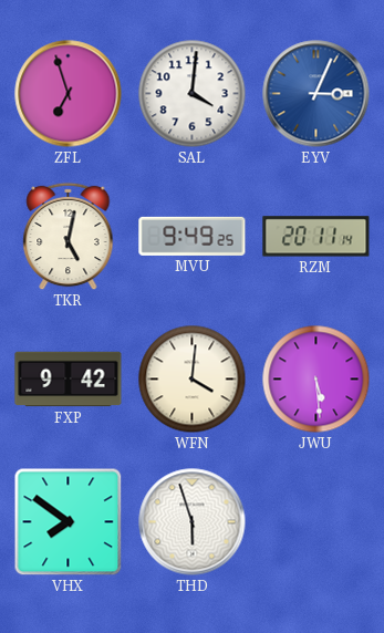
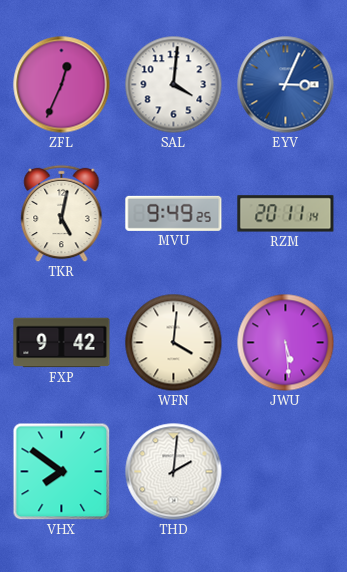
ZFL: 6:57 -> 12:34 (62, 85)
THD: 5:57 -> 2:01 (174, 472)
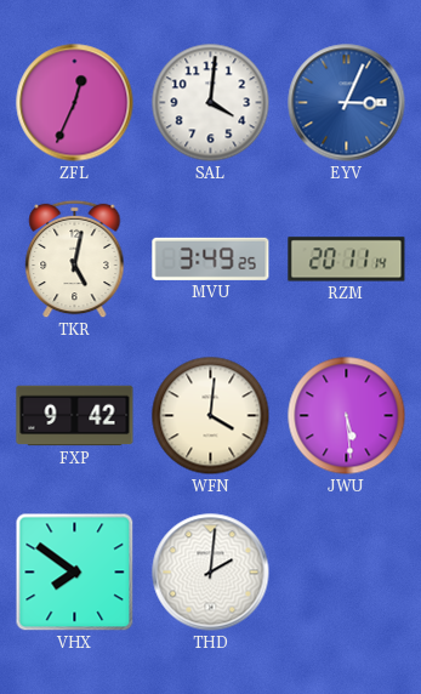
MVU: 9:49 -> 3:49 (211, 258)
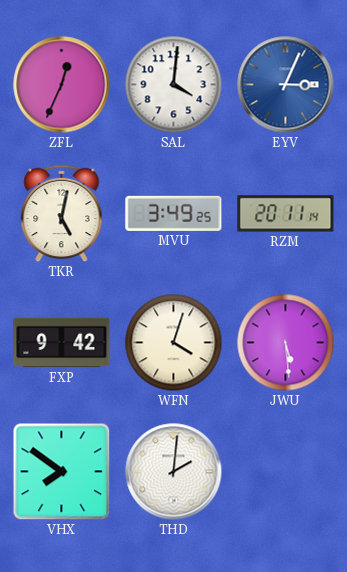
WFN: 4:01 -> 4:03 (174, 343)
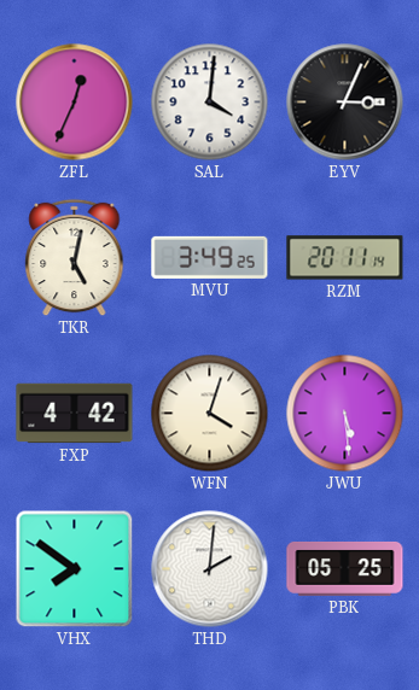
EYV dial: blue -> black (345, 103)
FXP: 9:42 -> 4:42 (75, 414)
PBK: none -> 05:25 (345, 568)
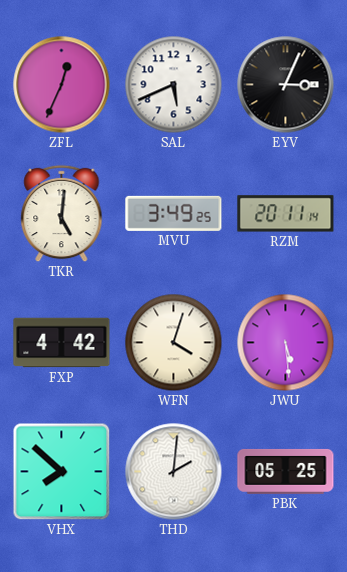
SAL: 4:01 -> 5:41 (174, 85)
TKR: 5:02 -> 5:01 (62, 214)
VHX: 7:51 -> 7:52 (62, 472)
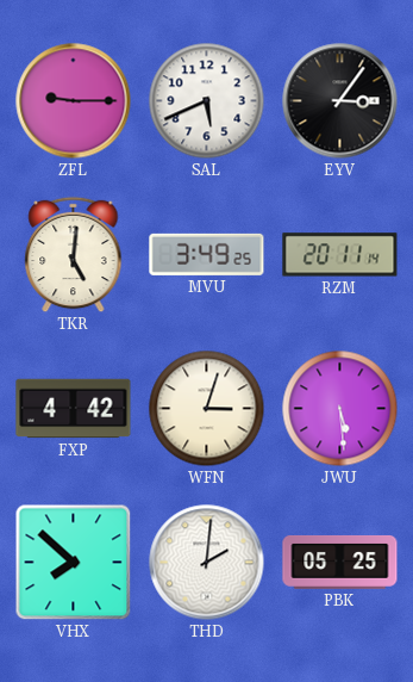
ZFL: 12:34 -> 9:15 (74, 101)
EYV: 3:04 -> 3:06 (340, 101)
WFN: 4:03 -> 3:03 (207, 409)
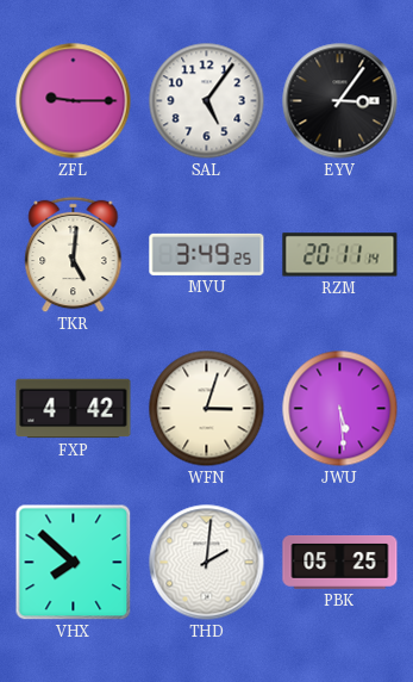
SAL: 5:41 -> 5:06 (207, 101)
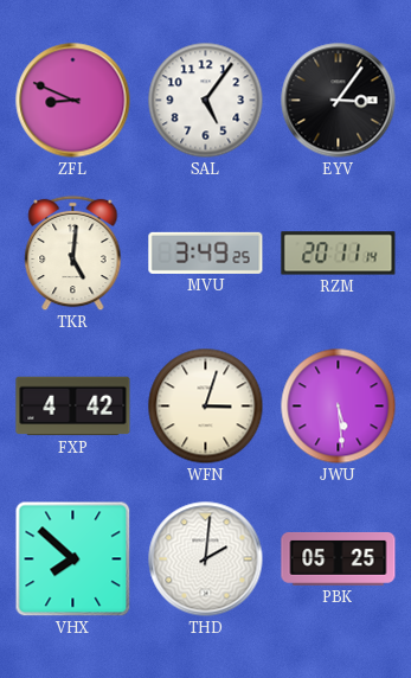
ZFL: 9:15 -> 8:49 (73, 101)
